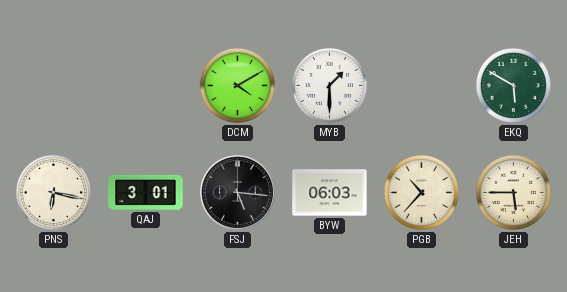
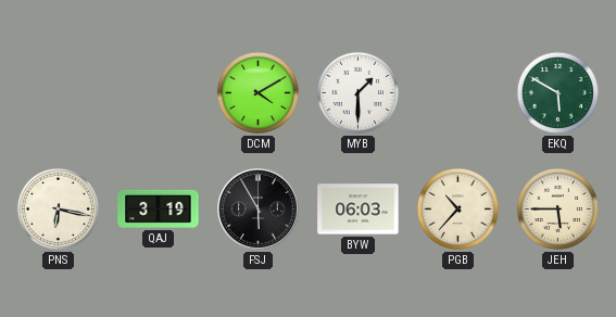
QAJ: 3:01 -> 3:19 (159, 208)
FSJ: 5:16 -> 5:55 (259, 210)
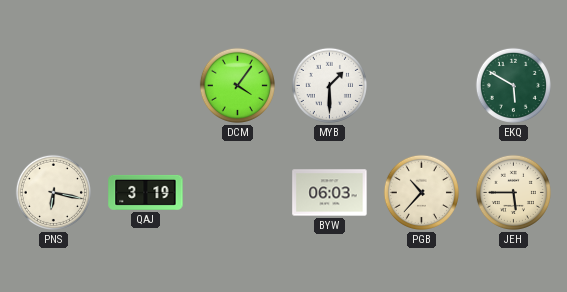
DCM: 4:10 -> 4:06 (237, 85)
FSJ: 5:55 -> none (259, 210)
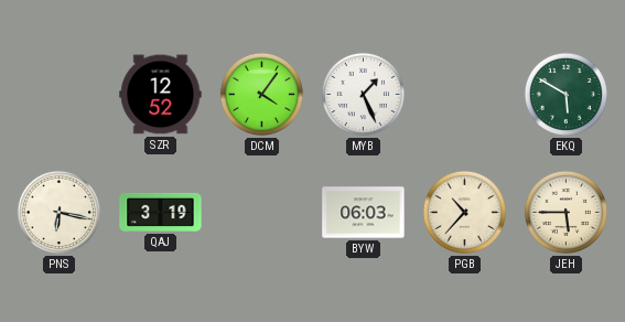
SZR: none -> 12:52 (161, 95)
MYB: 1:30 -> 1:26 (363, 94)
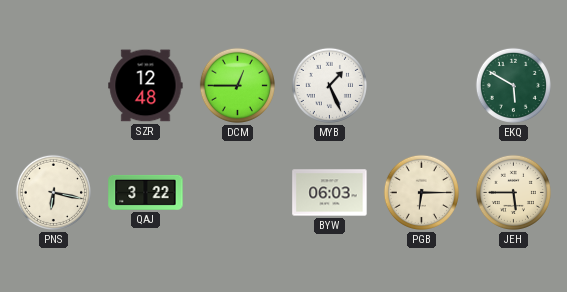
SZR: 12:52 -> 12:48 (146, 86)
DCM: 4:06 -> 12:45 (237, 85)
QAJ: 3:19 -> 3:22 (146, 192)
PGB: 10:37 -> 6:15 (421, 192)
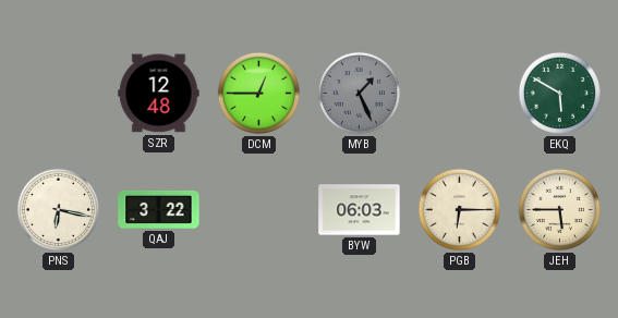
MYB dial: white -> grey (359, 93)
